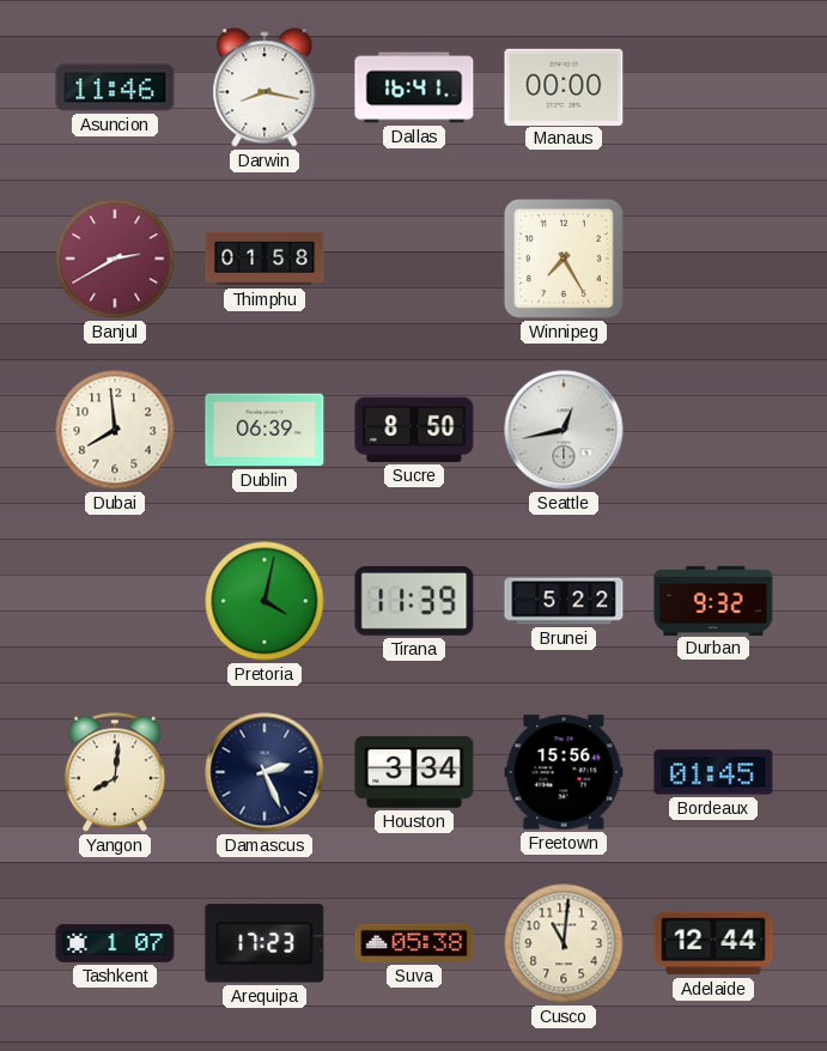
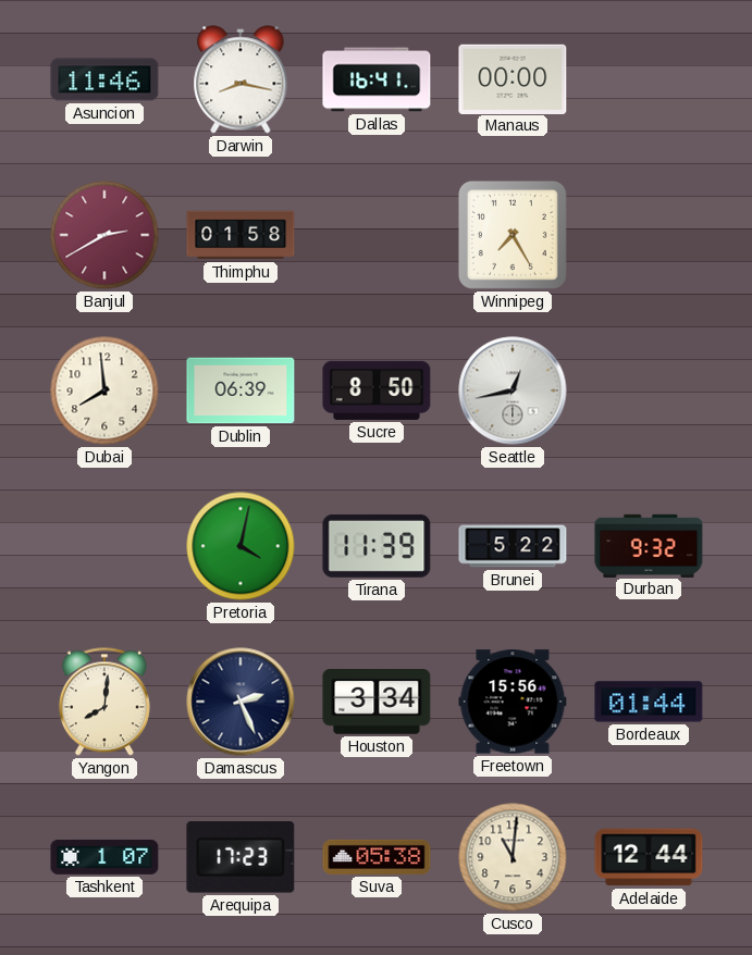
Bordeaux: 01:45 -> 01:44 (649, 702)
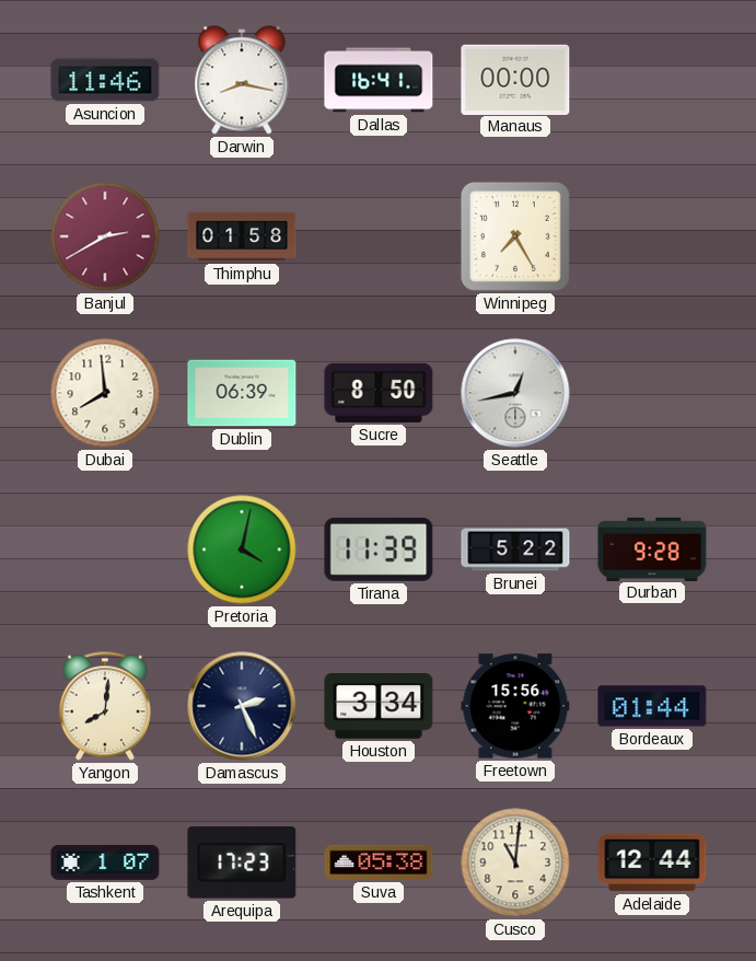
Durban: 9:32 -> 9:28 (652, 548)
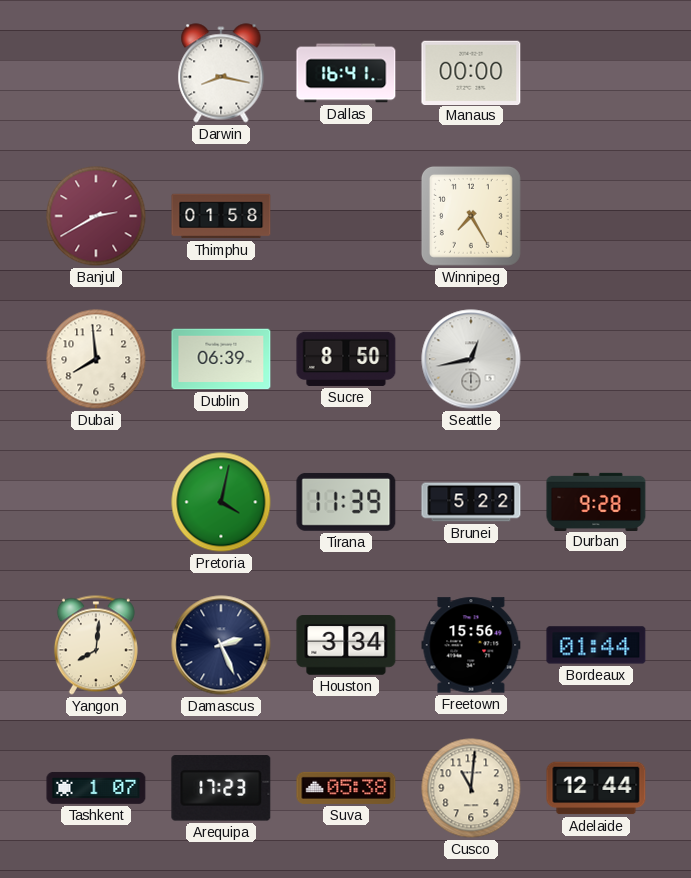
Asuncion: 11:46 -> none (105, 80)
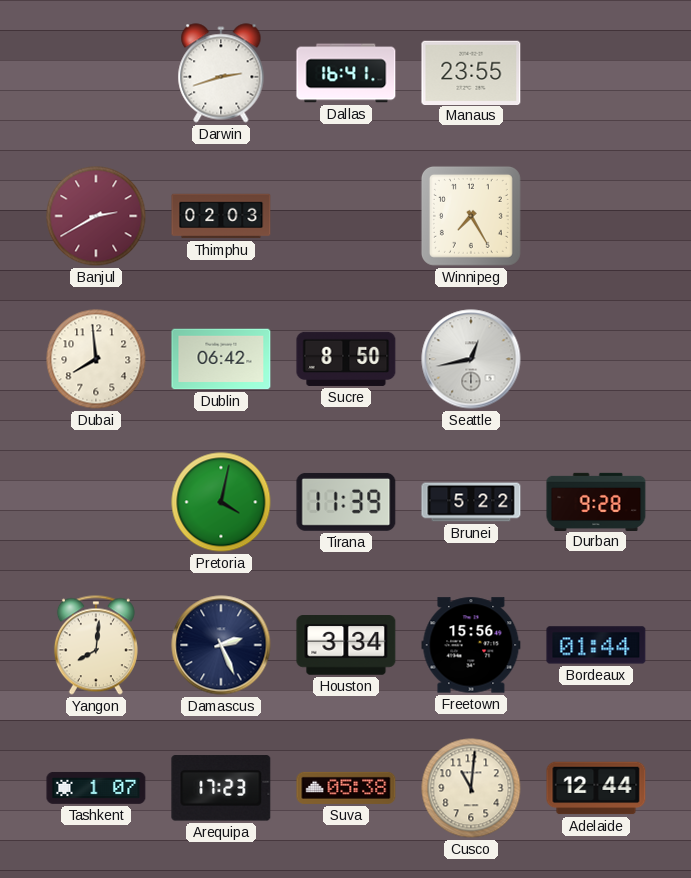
Darwin: 8:17 -> 2:42 (221, 73)
Manaus: 00:00 -> 23:55 (471, 72)
Thimphu: 01:58 -> 02:03 (221, 216)
Dublin: 06:39 -> 06:42 (221, 359)
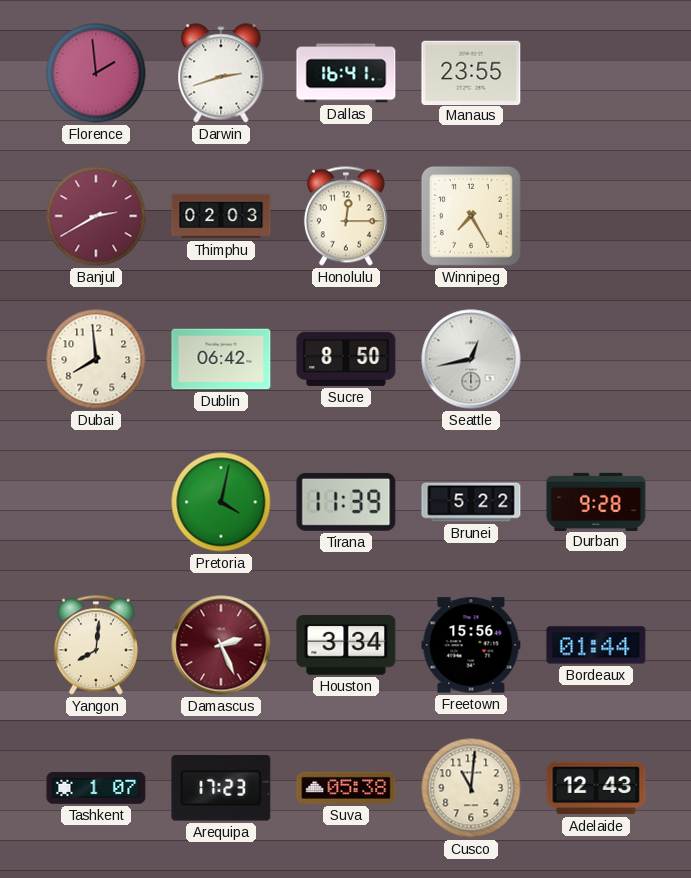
Florence: none -> 1:59 (96, 73)
Honolulu: none -> 12:15 (346, 216)
Damascus dial: navy -> burgundy (221, 645)
Adelaide: 12:44 -> 12:43 (596, 788)
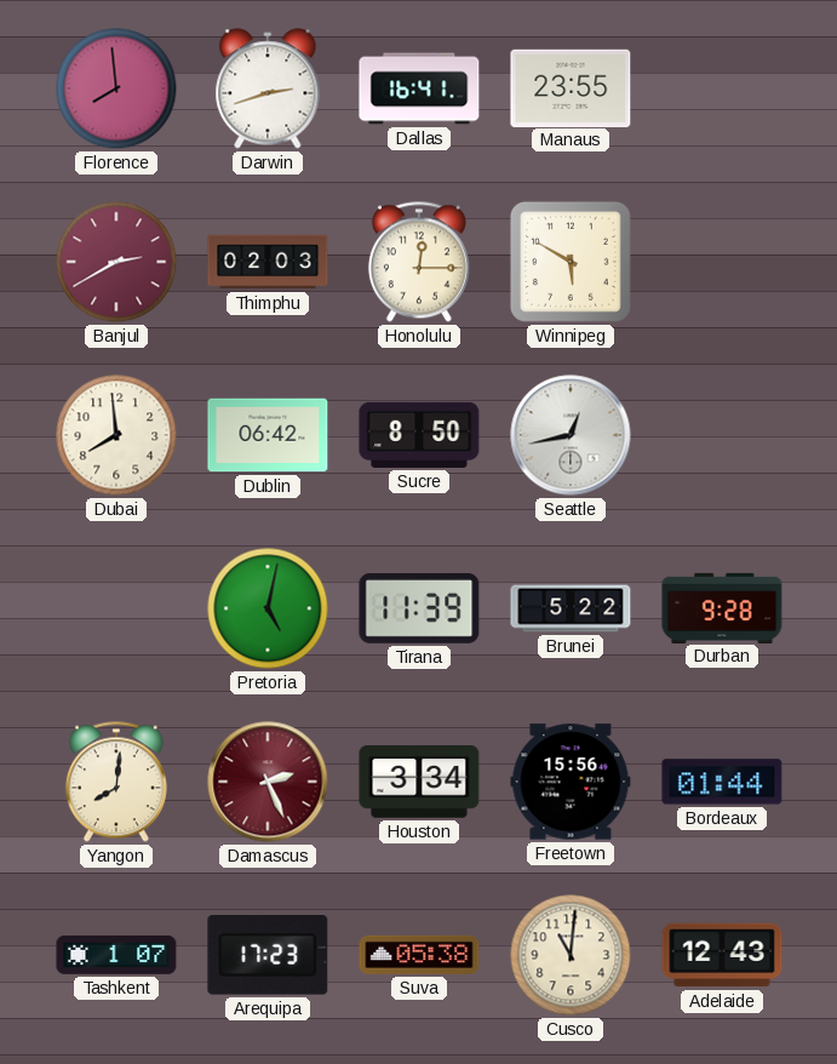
Florence: 1:59 -> 7:59 (116, 88)
Winnipeg: 7:25 -> 5:50 (571, 262)
Pretoria: 4:02 -> 5:02 (268, 608)
